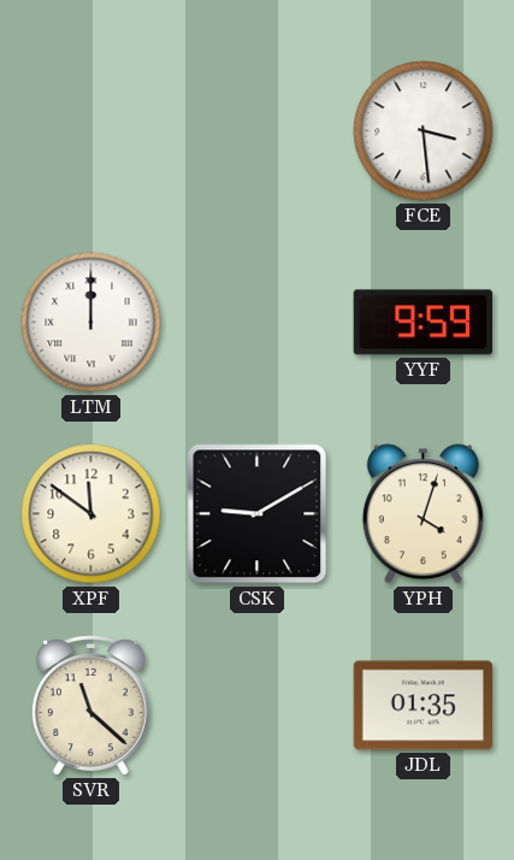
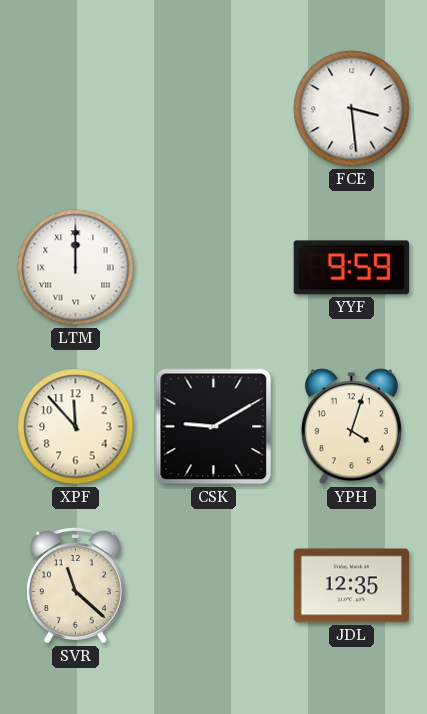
XPF: 11:51 -> 11:53 (76, 427)
JDL: 01:35 -> 12:35 (352, 586)
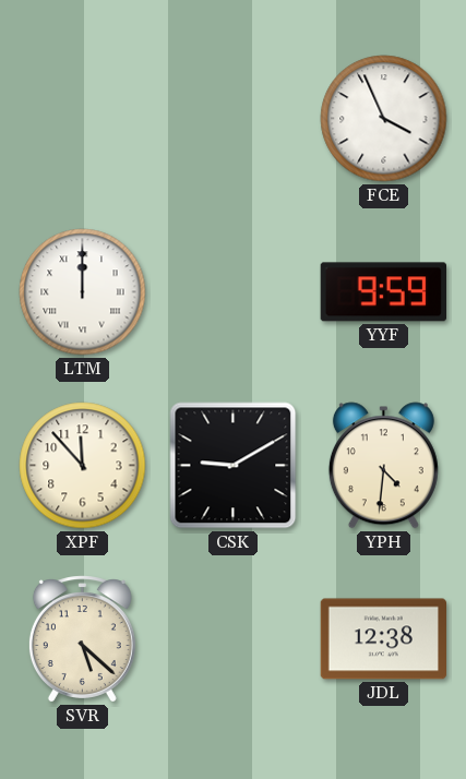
FCE: 3:29 -> 3:56 (384, 119)
YPH: 4:03 -> 4:31 (383, 466)
SVR: 11:22 -> 5:22 (82, 639)
JDL: 12:35 -> 12:38 (384, 639)
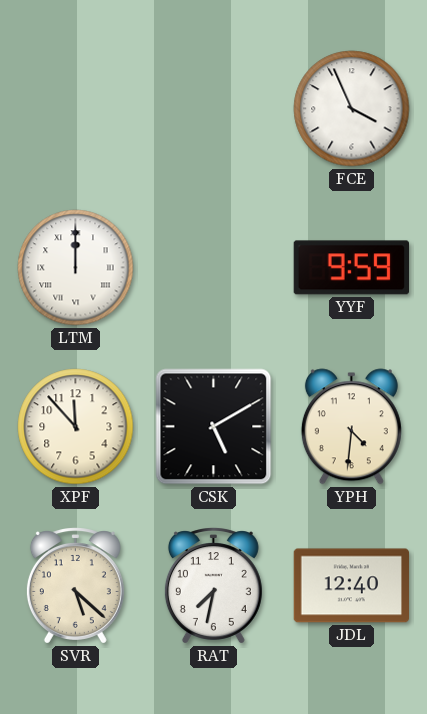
CSK: 9:10 -> 5:10 (214, 427)
RAT: none -> 7:32 (213, 586)
JDL: 12:38 -> 12:40 (352, 586)
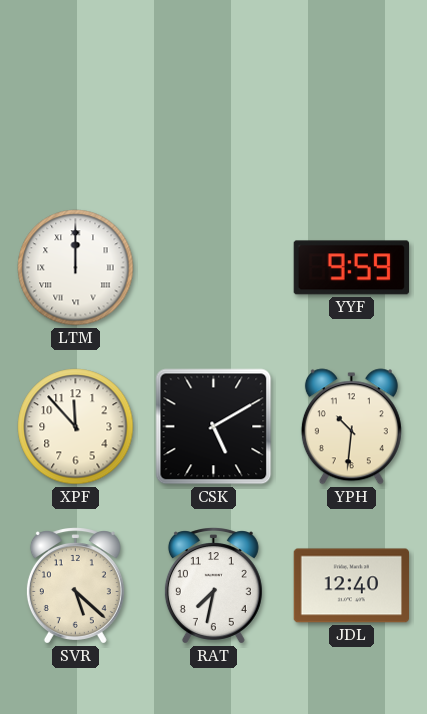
FCE: 3:56 -> none (352, 109)
YPH: 4:31 -> 10:31 (351, 427)
